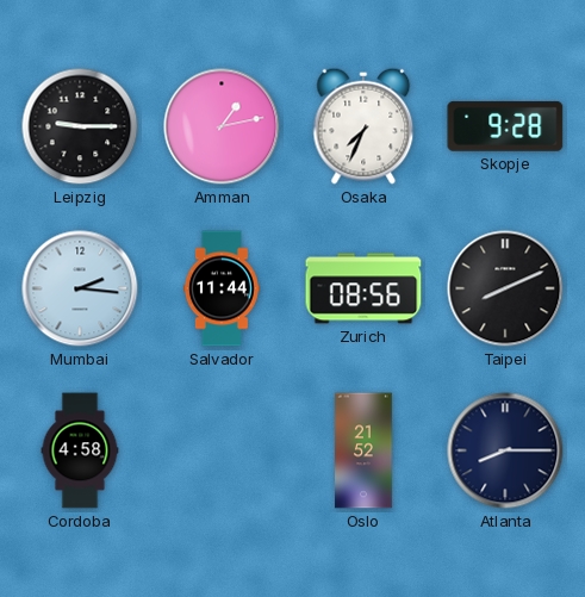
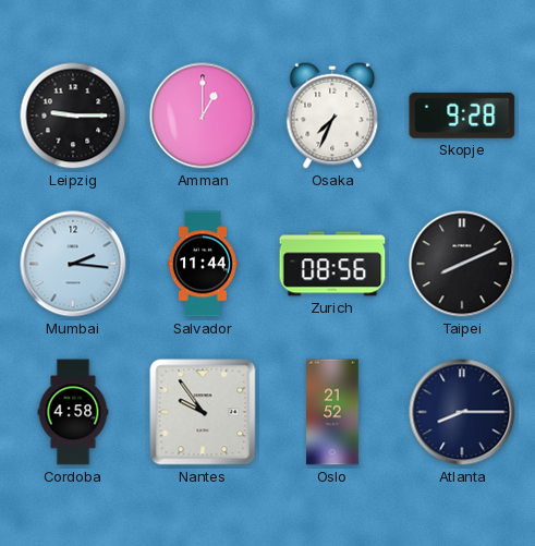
Amman: 1:13 -> 1:00 (203, 116)
Nantes: none -> 9:54 (203, 412)
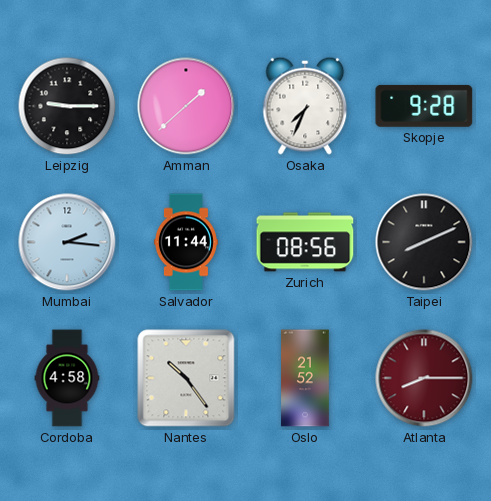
Amman: 1:00 -> 1:38 (186, 106)
Nantes: 9:54 -> 10:24 (186, 378)
Atlanta dial: navy -> burgundy (424, 378)
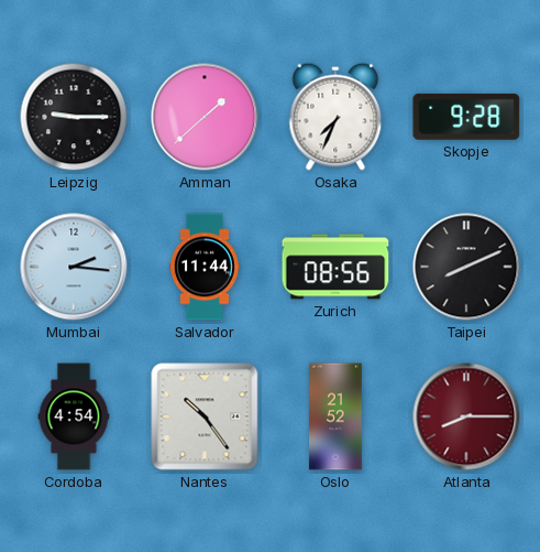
Cordoba: 4:58 -> 4:54 (74, 416)
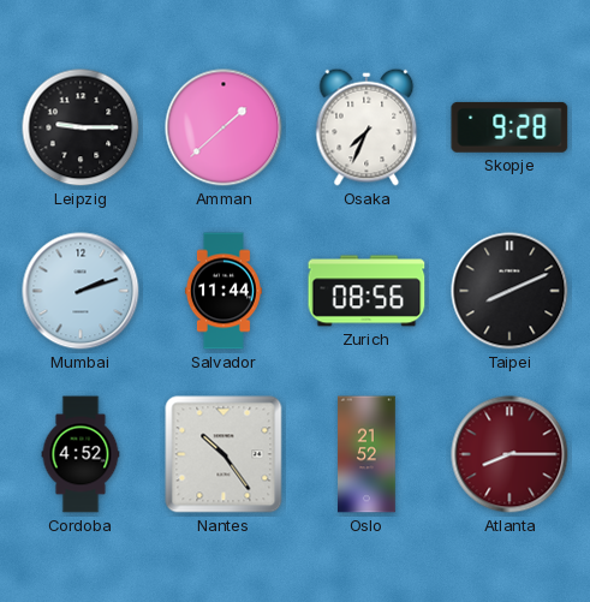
Mumbai: 2:16 -> 2:12 (81, 291)
Cordoba: 4:54 -> 4:52 (81, 454)
